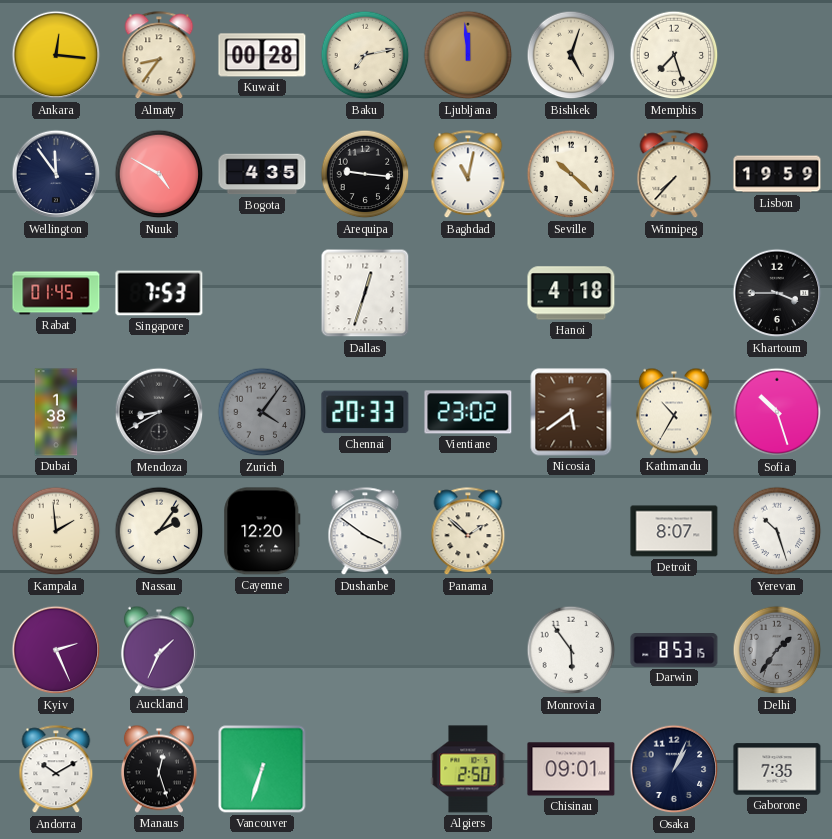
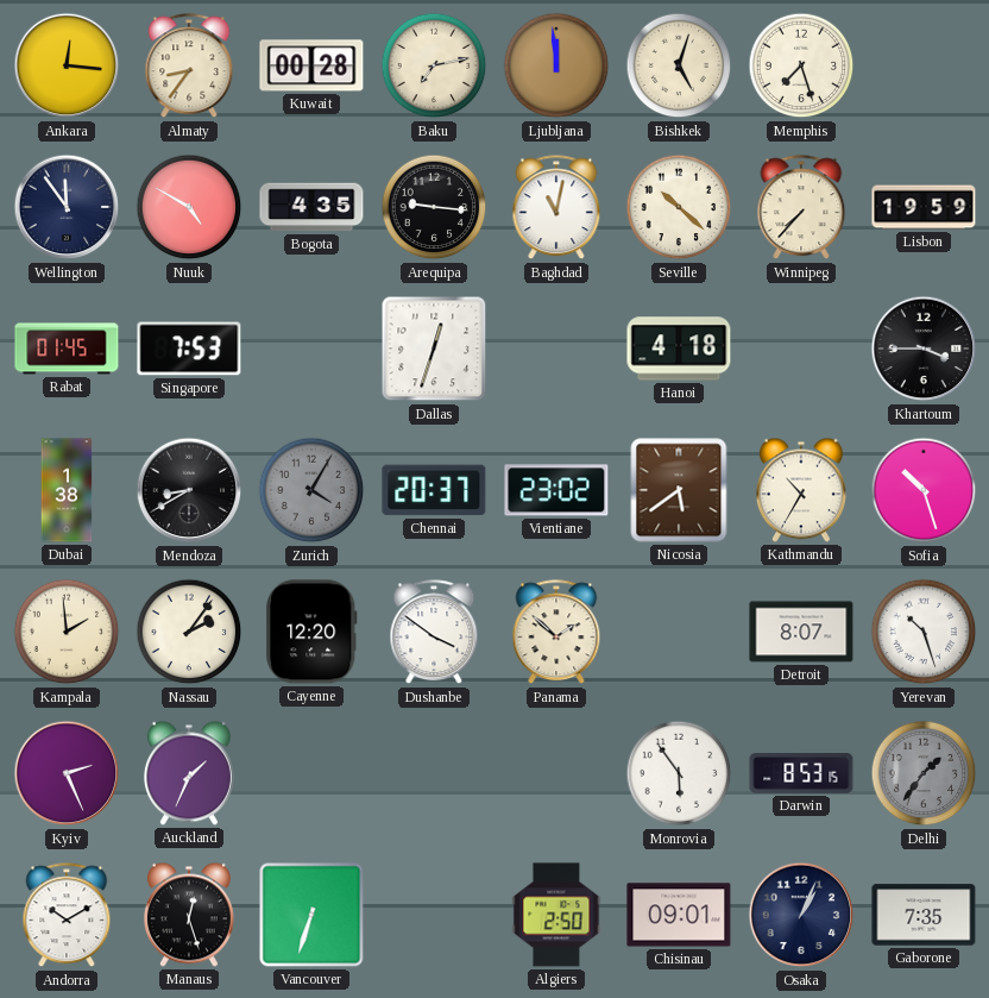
Zurich: 4:06 -> 4:05 (311, 490)
Chennai: 20:33 -> 20:37 (434, 490)
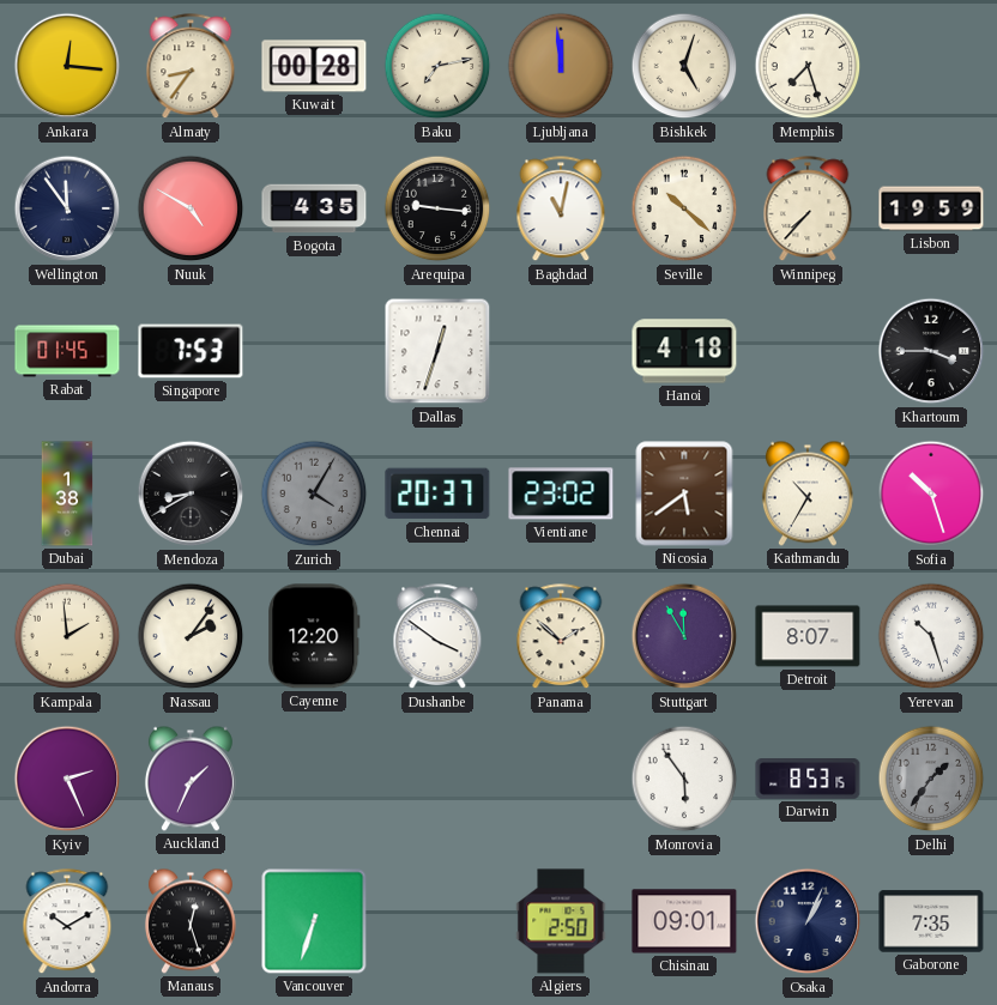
Stuttgart: none -> 11:55 (684, 636)
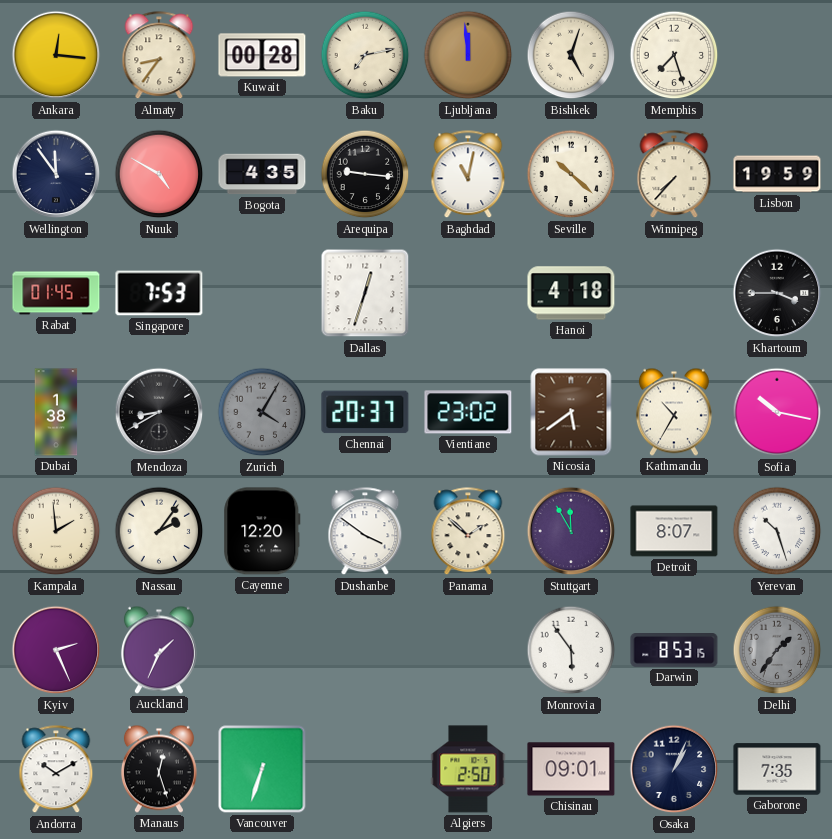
Sofia: 10:27 -> 10:17 (777, 412)
